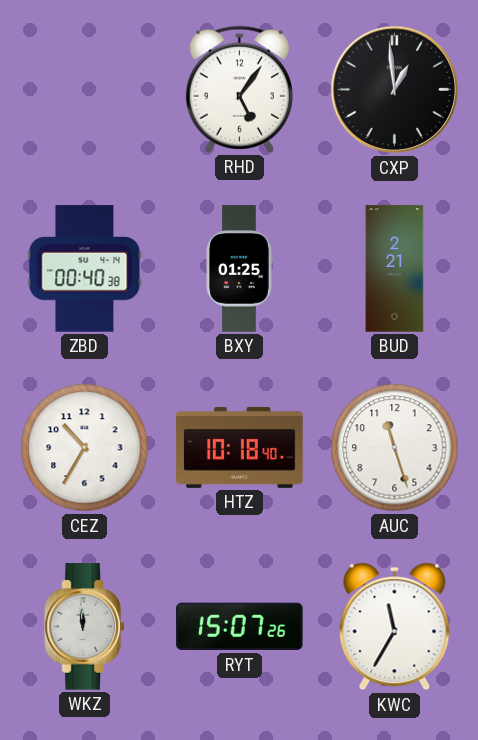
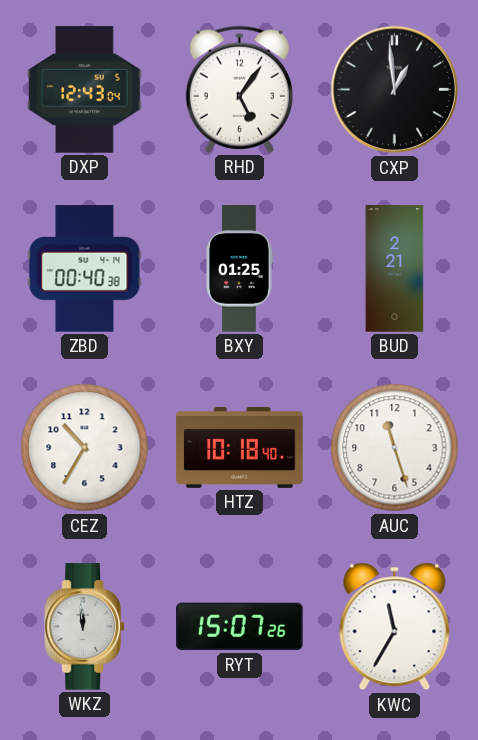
DXP: none -> 12:43 (85, 90)
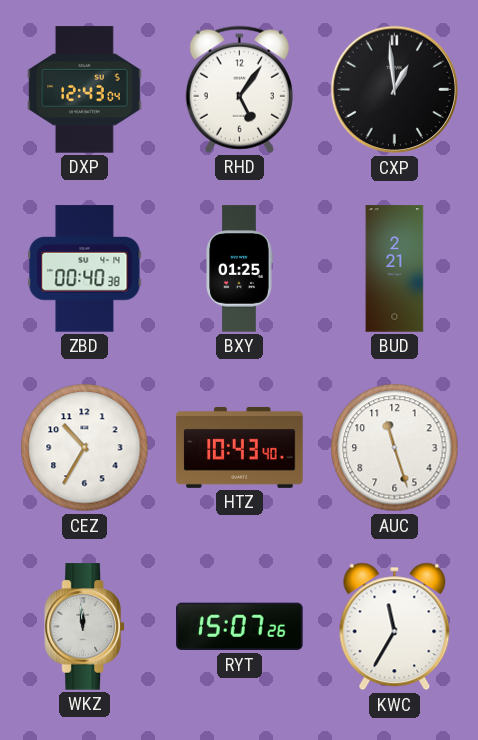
HTZ: 10:18 -> 10:43 (240, 447)
